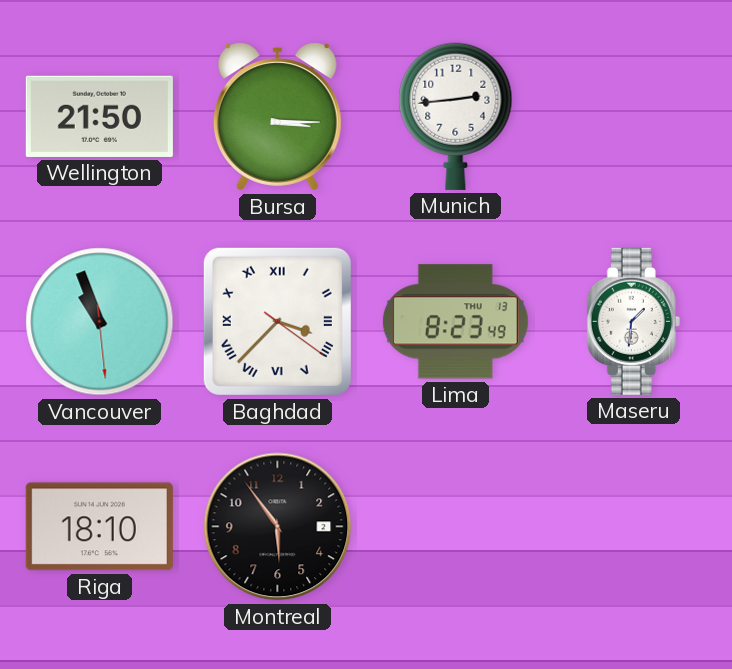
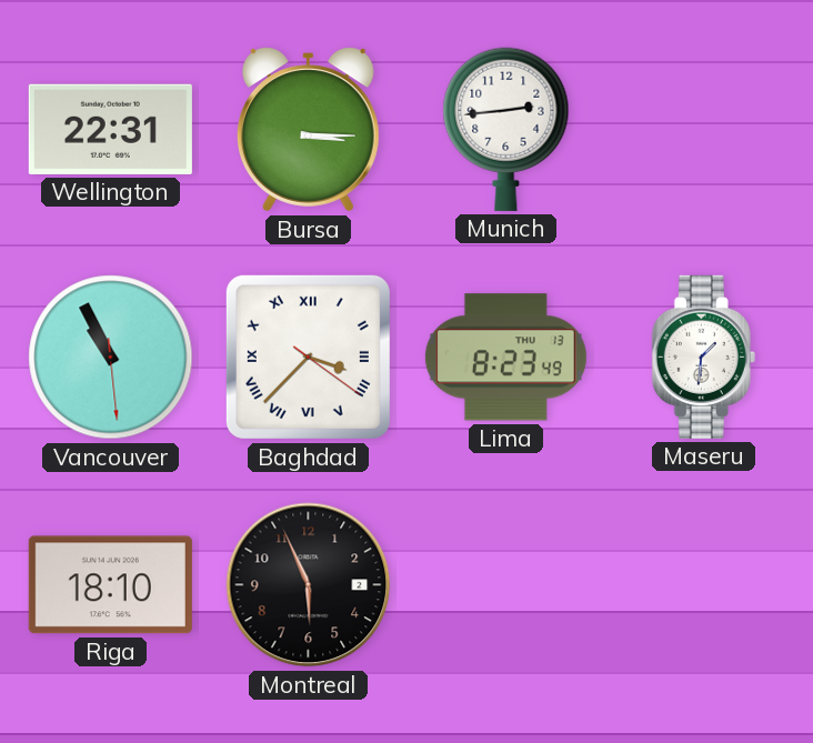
Wellington: 21:50 -> 22:31 (110, 129)
Vancouver: 10:56 -> 10:55 (111, 358)
Montreal: 5:54 -> 5:56 (309, 585)
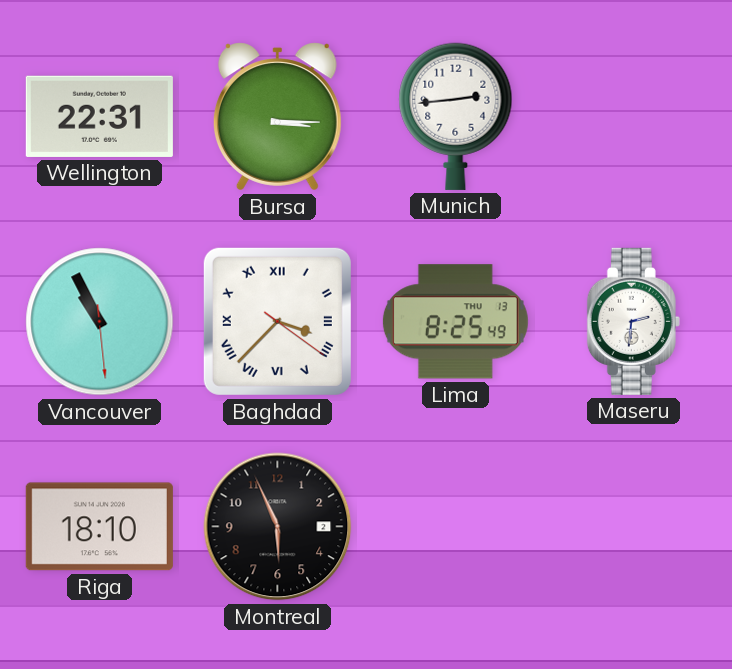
Lima: 8:23 -> 8:25 (455, 322)
Maseru: 1:31 -> 2:31 (633, 321)
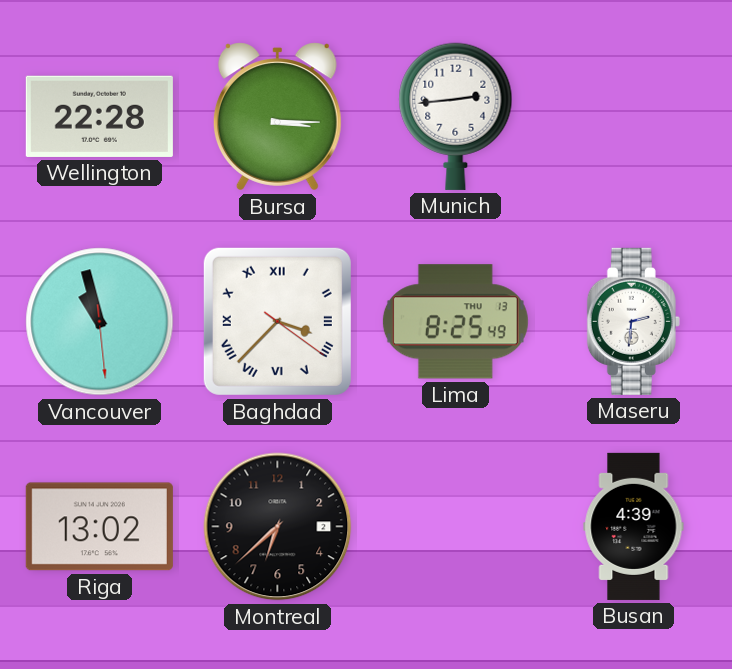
Wellington: 22:31 -> 22:28 (99, 116)
Vancouver: 10:55 -> 10:57 (100, 322)
Riga: 18:10 -> 13:02 (99, 527)
Montreal: 5:56 -> 6:38 (278, 527)
Busan: none -> 4:39 (634, 526)
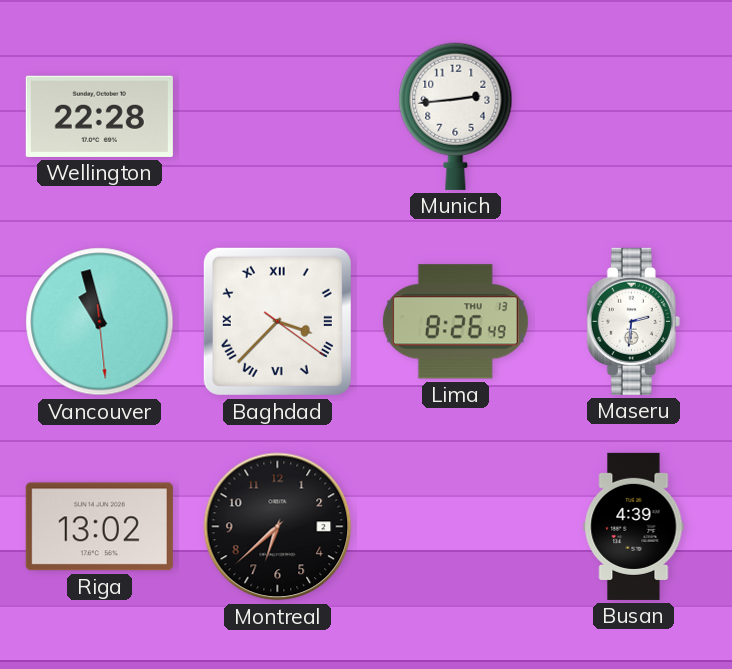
Bursa: 3:15 -> none (277, 117)
Lima: 8:25 -> 8:26 (455, 322)
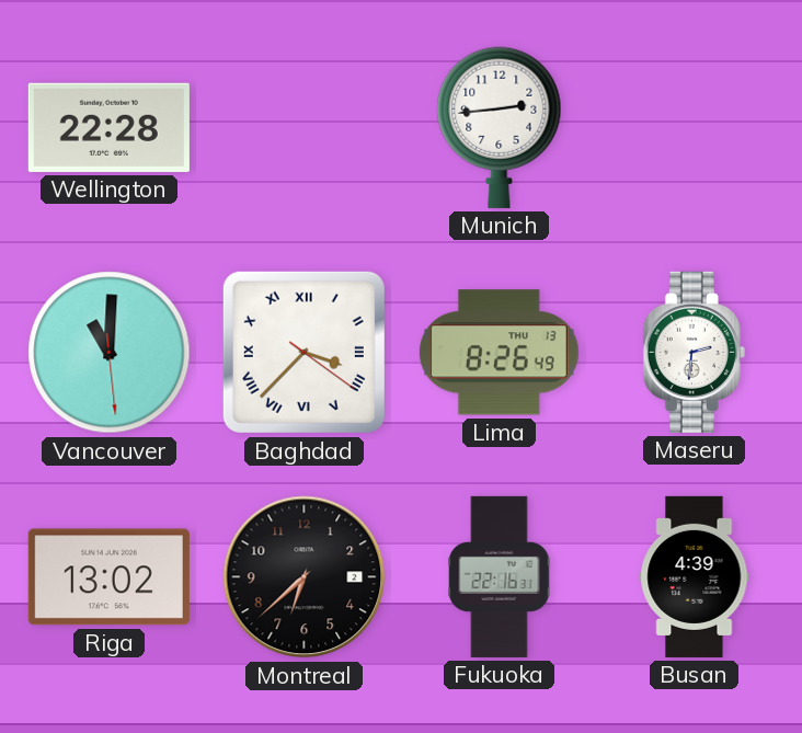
Vancouver: 10:57 -> 11:00 (110, 353)
Fukuoka: none -> 22:16 (500, 576)
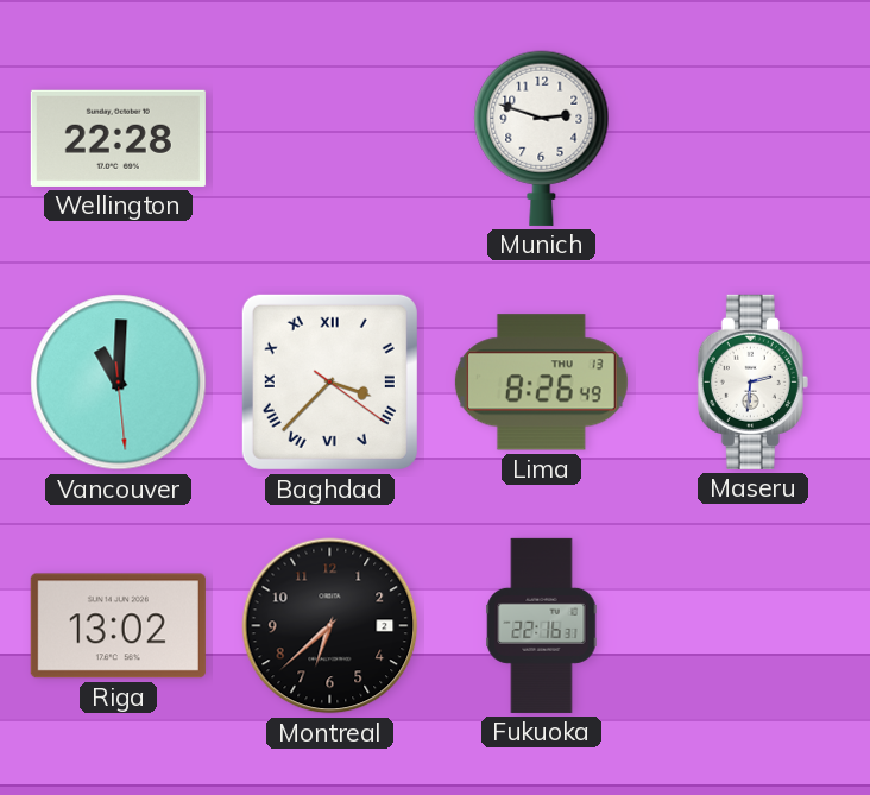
Munich: 2:44 -> 2:48 (542, 138)
Busan: 4:39 -> none (695, 576)
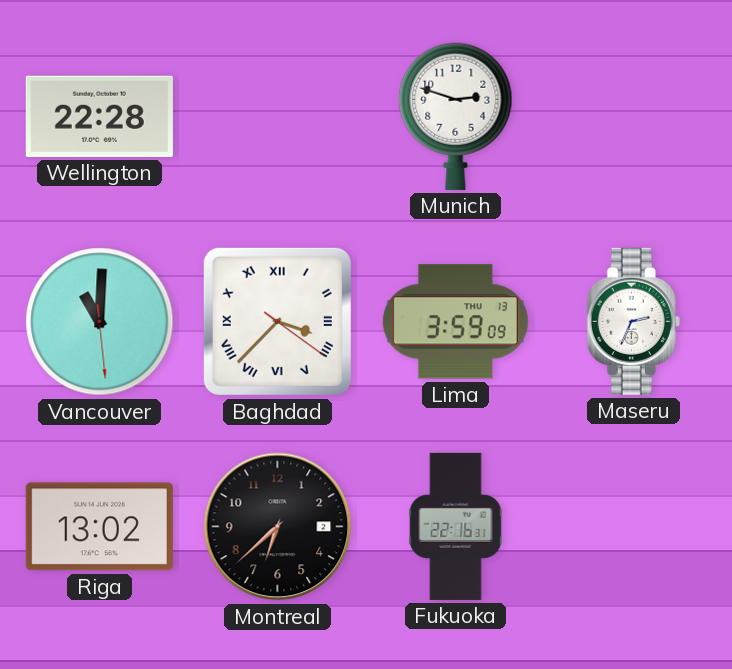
Lima: 8:26 -> 3:59 (455, 322)
Maseru: 2:31 -> 2:34 (633, 321)
